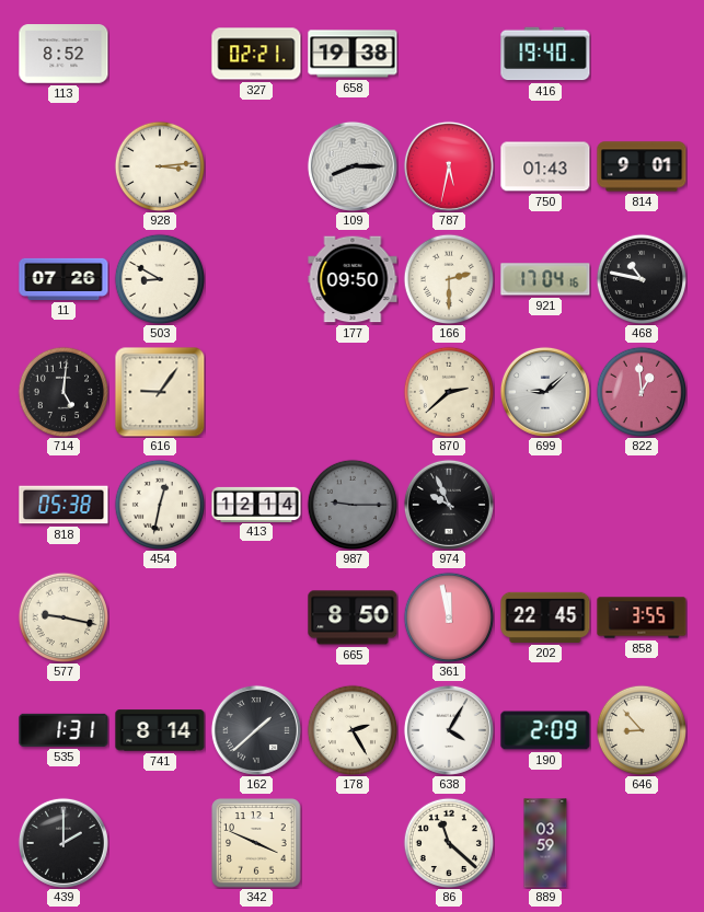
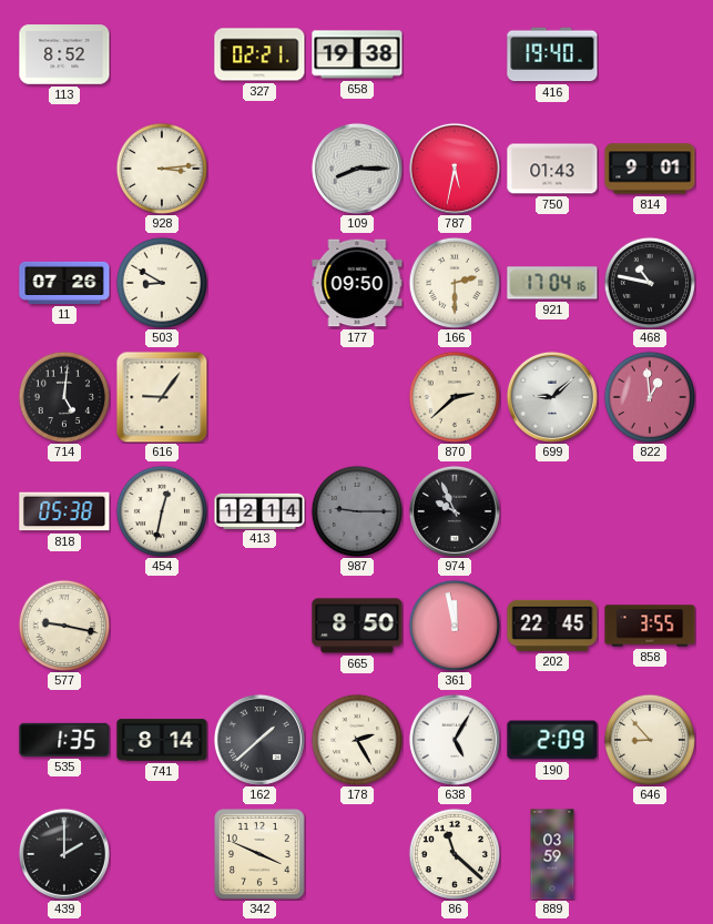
535: 1:31 -> 1:35 (64, 740)
638: 4:05 -> 5:05 (455, 740)
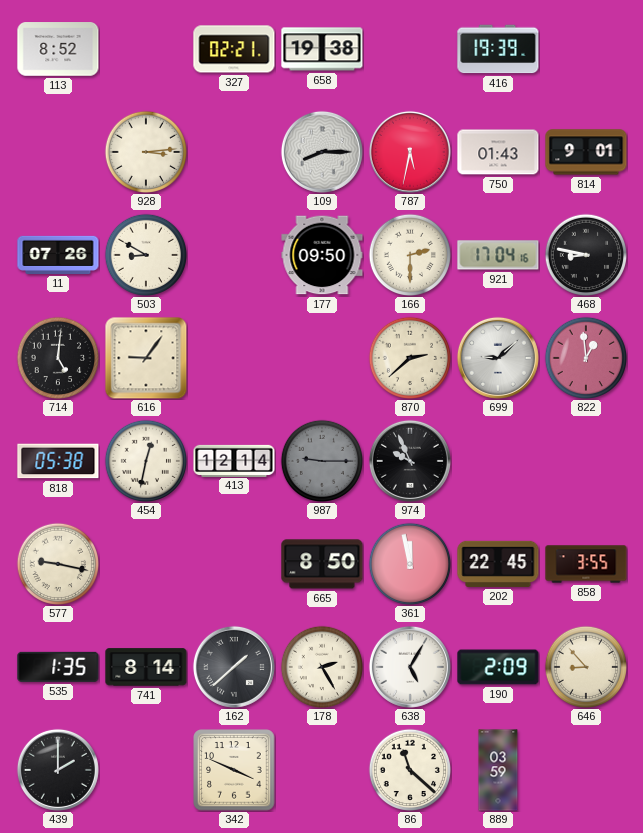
416: 19:40 -> 19:39 (498, 49)
468: 10:47 -> 8:47 (585, 254)
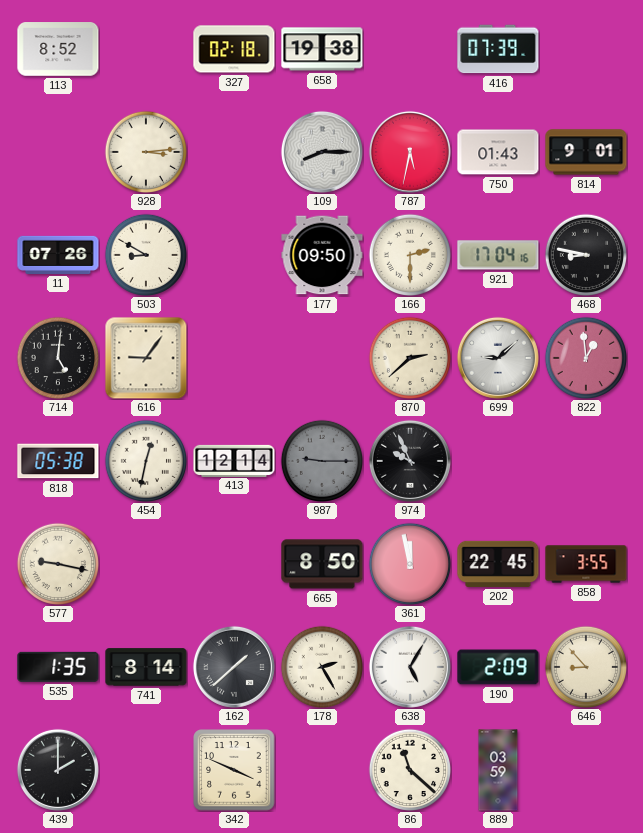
327: 02:21 -> 02:18 (234, 49)
416: 19:39 -> 07:39 (498, 49)
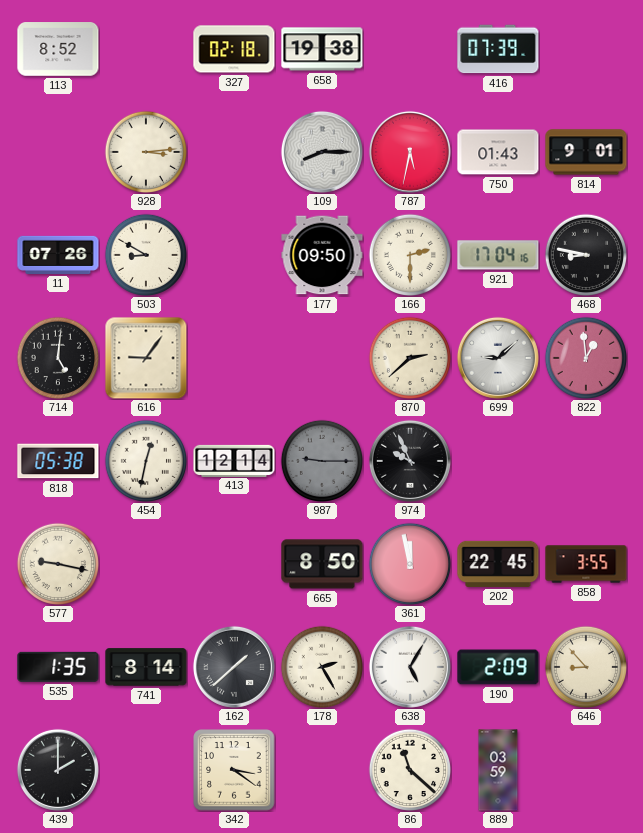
342: 3:49 -> 3:21 (234, 770)
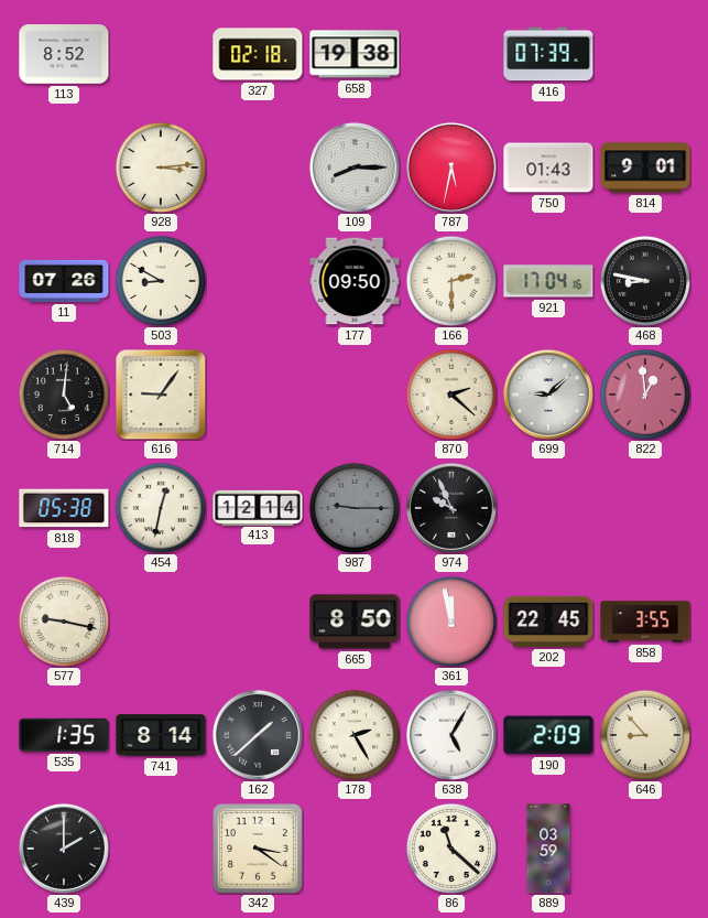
870: 2:38 -> 2:22 (450, 393)
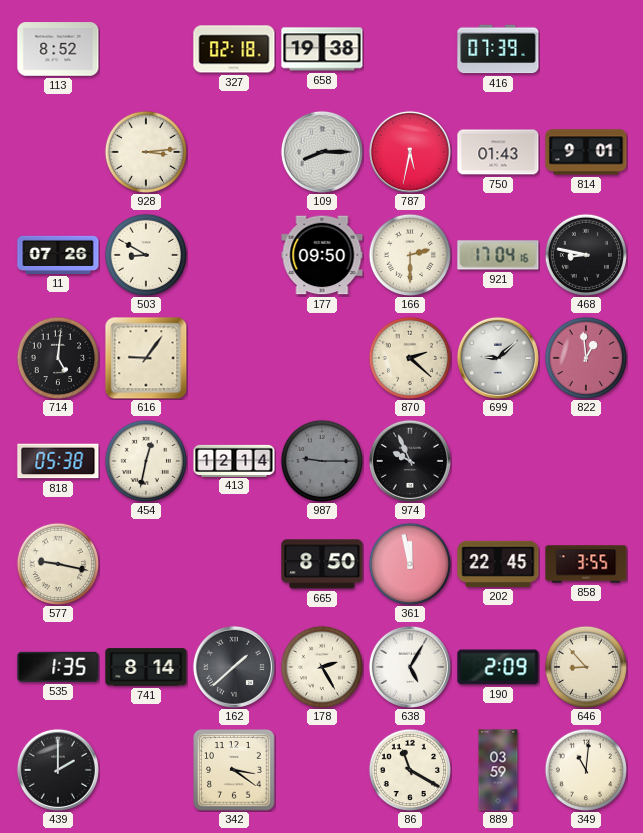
86: 11:22 -> 11:20 (409, 769)
349: none -> 11:01 (585, 769)
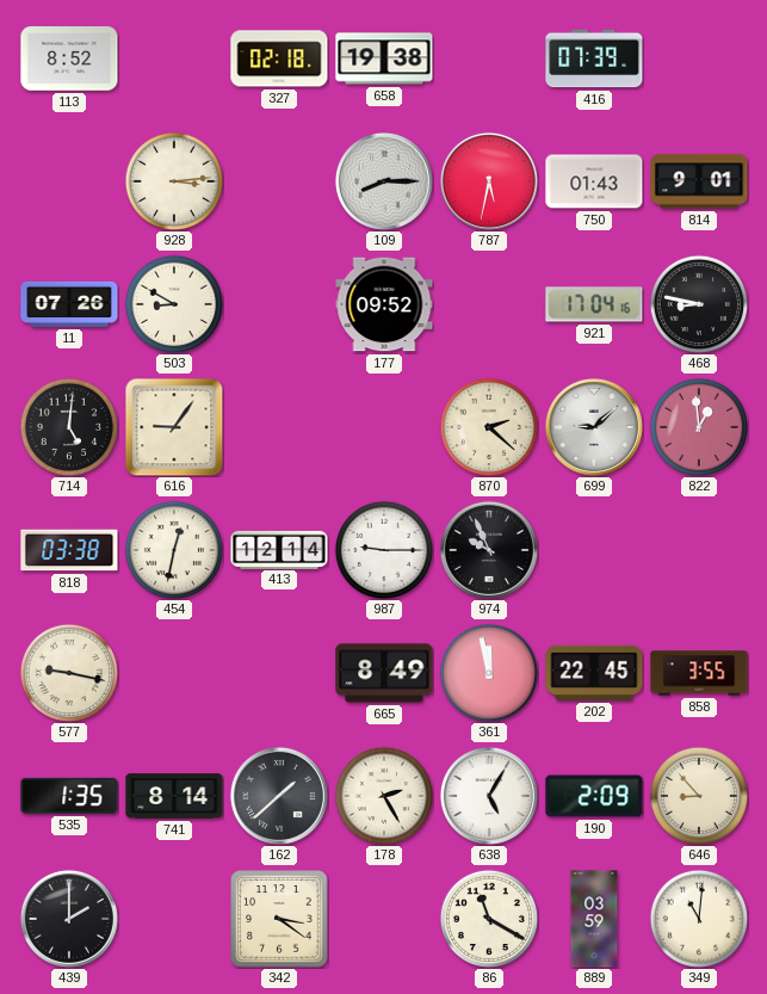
177: 09:50 -> 09:52 (384, 304)
166: 2:30 -> none (409, 254)
818: 05:38 -> 03:38 (69, 550)
987 dial: grey -> white (383, 549)
665: 8:50 -> 8:49 (384, 673)
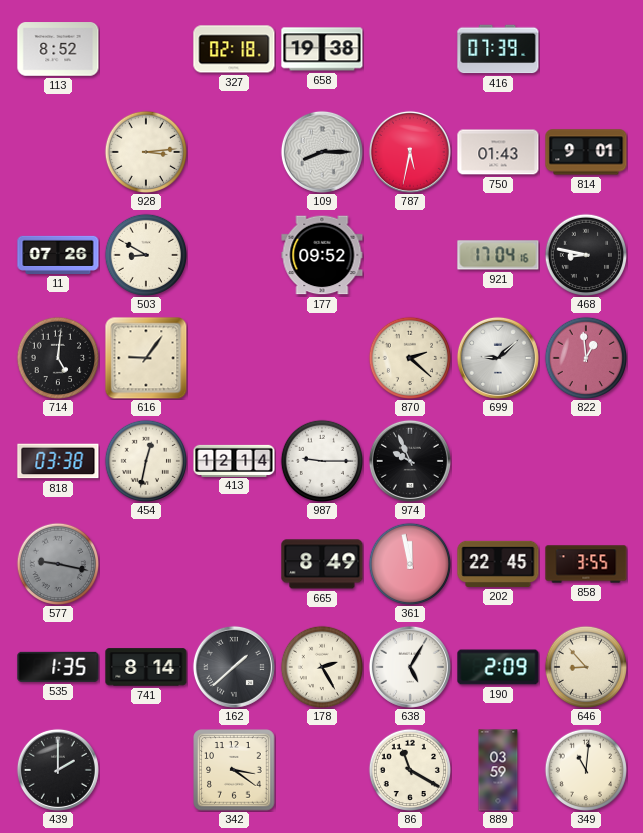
577 dial: cream -> grey (57, 563)
